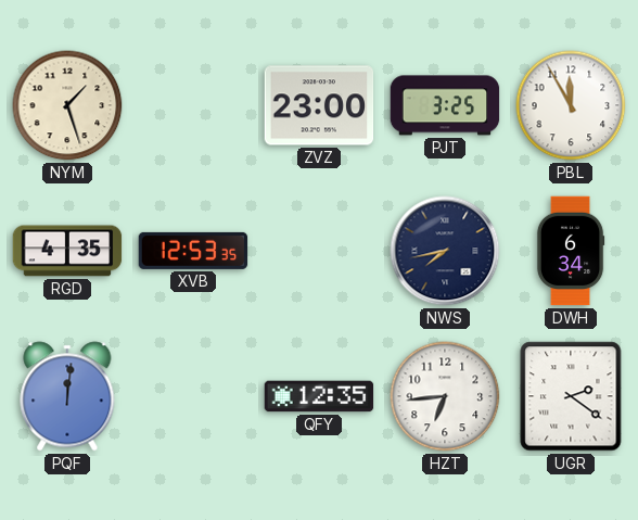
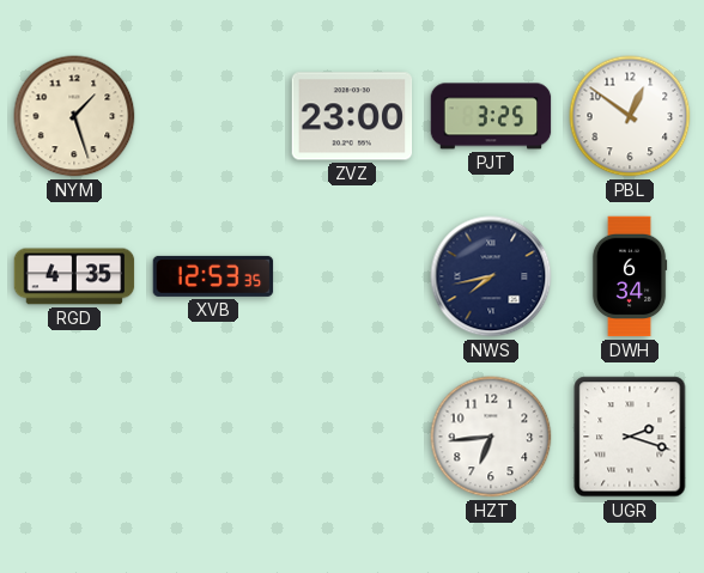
PBL: 11:55 -> 12:51 (630, 116)
PQF: 12:01 -> none (67, 396)
QFY: 12:35 -> none (319, 396)
UGR: 2:21 -> 2:18 (630, 437)
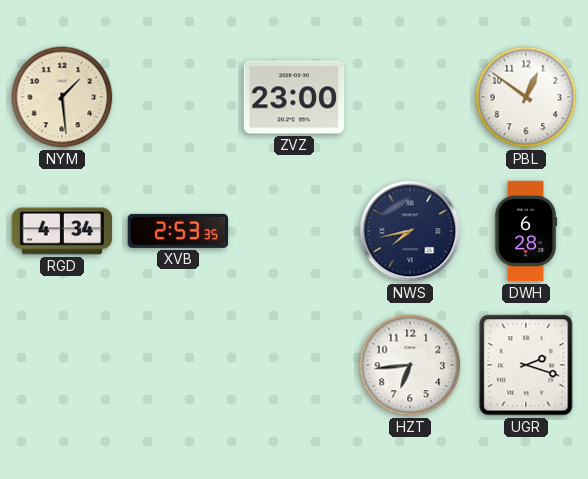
NYM: 1:27 -> 1:29 (62, 97)
PJT: 3:25 -> none (491, 116)
RGD: 4:35 -> 4:34 (62, 231)
XVB: 12:53 -> 2:53 (178, 231)
DWH: 6:34 -> 6:28 (526, 231)
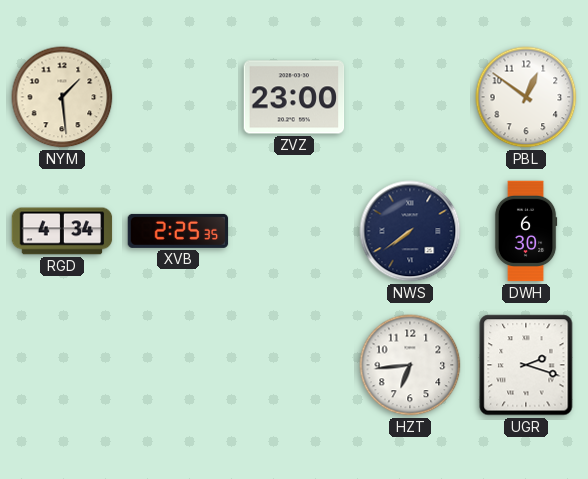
XVB: 2:53 -> 2:25 (178, 231)
NWS: 7:43 -> 7:39 (410, 231)
DWH: 6:28 -> 6:30 (526, 231)
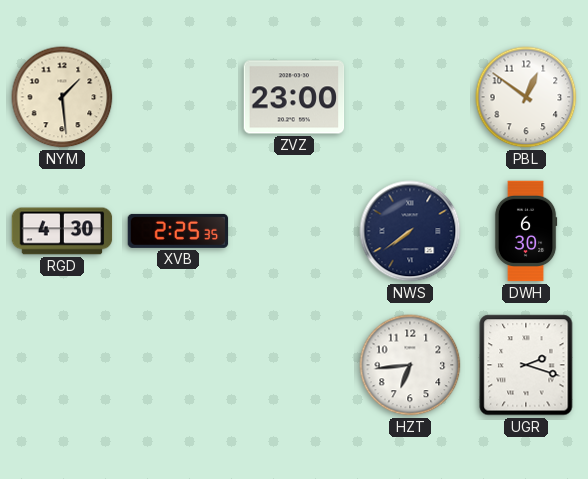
RGD: 4:34 -> 4:30 (62, 231)
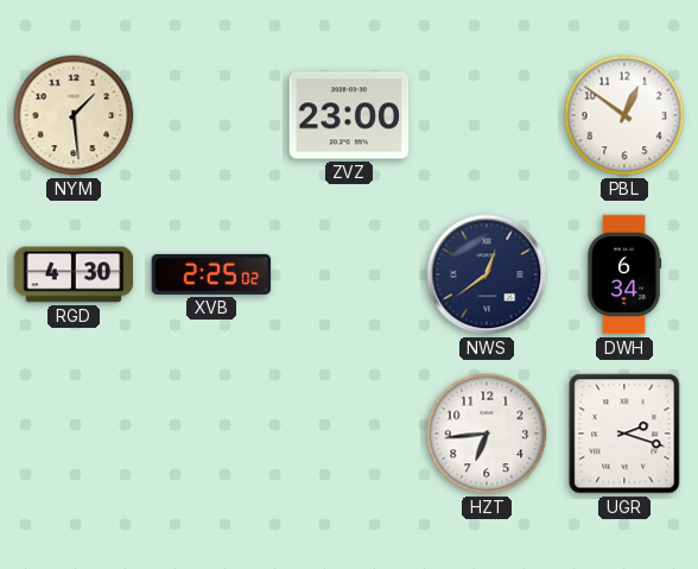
XVB: 2:25:35 -> 2:25:02 (211, 274)
NWS: 7:39 -> 12:39 (487, 274)
DWH: 6:30 -> 6:34 (624, 274)
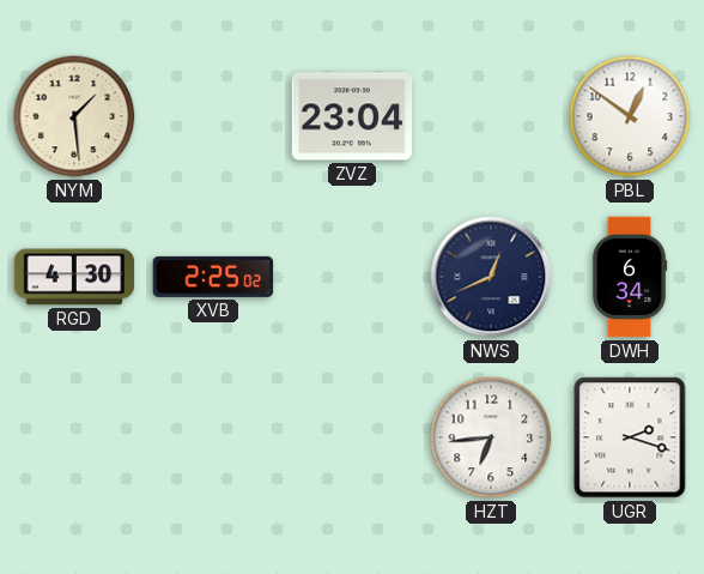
ZVZ: 23:00 -> 23:04 (352, 116)
NWS: 12:39 -> 12:41 (491, 277)
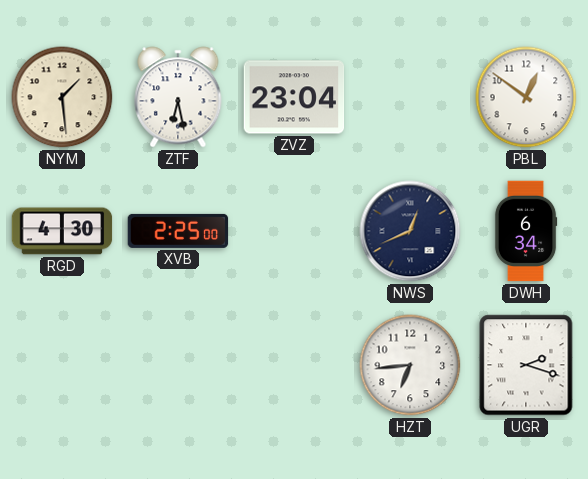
ZTF: none -> 6:28 (178, 97)
XVB: 2:25:02 -> 2:25:00 (178, 231)
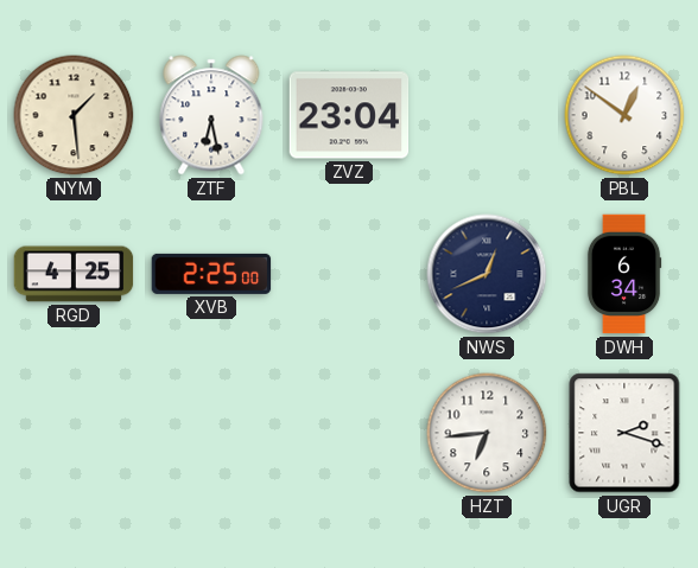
RGD: 4:30 -> 4:25 (74, 274)
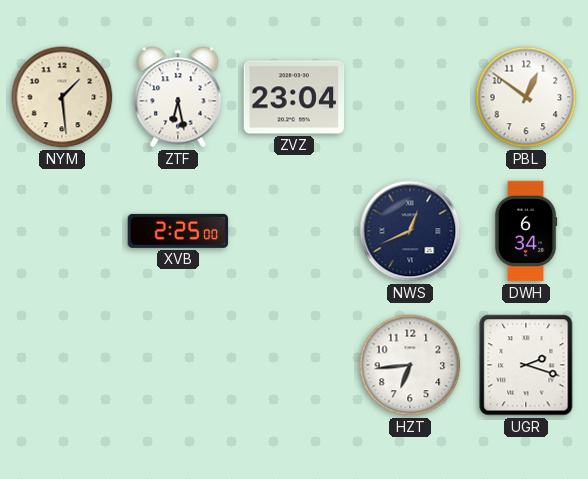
RGD: 4:25 -> none (74, 274)
